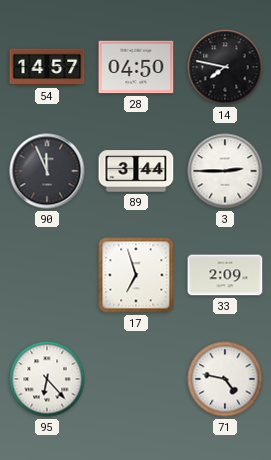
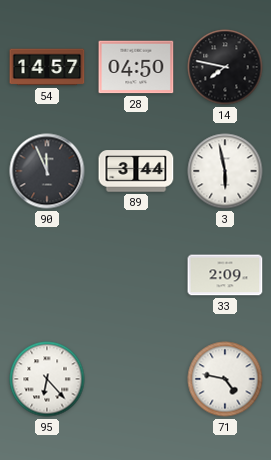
3: 2:45 -> 5:58 (225, 171)
17: 6:57 -> none (136, 275)
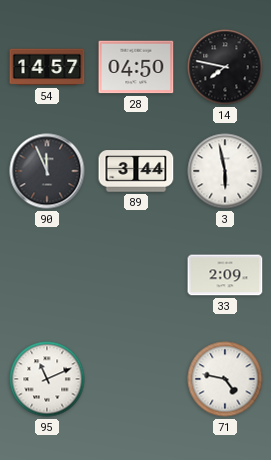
95: 6:23 -> 11:11 (47, 379)
